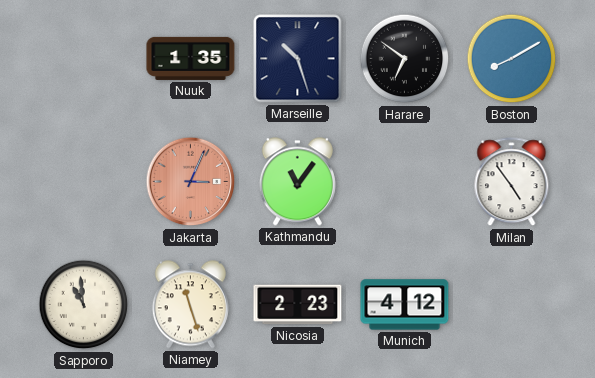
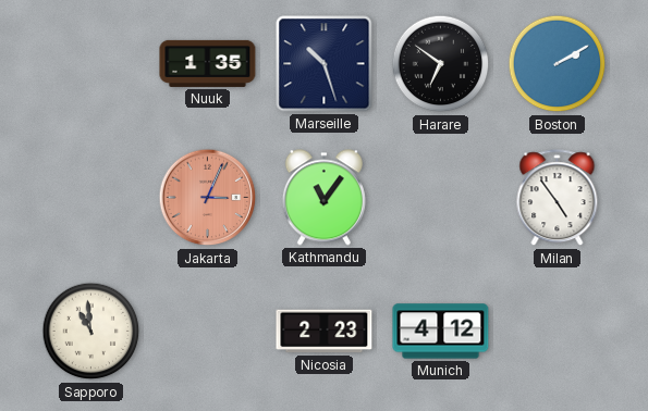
Boston: 8:10 -> 2:10 (558, 64)
Niamey: 11:27 -> none (190, 305)
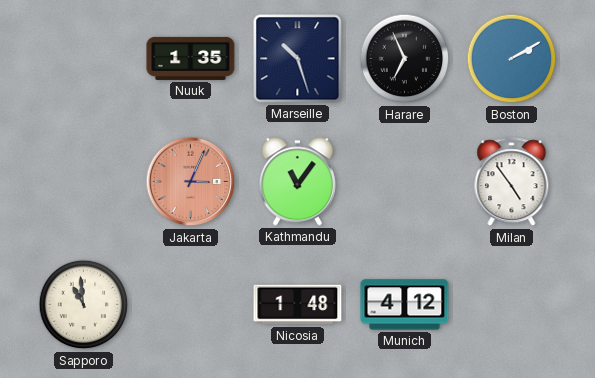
Harare: 6:51 -> 6:56 (405, 59)
Nicosia: 2:23 -> 1:48 (298, 305)
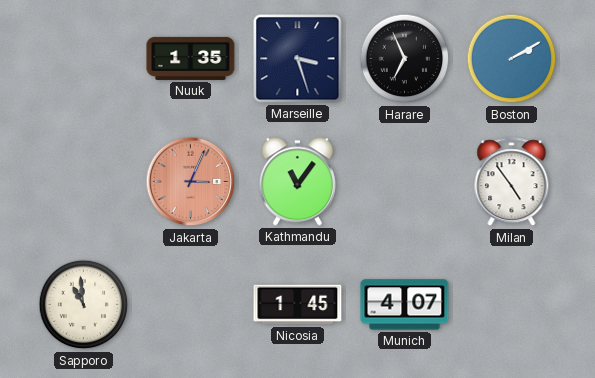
Marseille: 10:27 -> 3:27 (298, 59)
Nicosia: 1:48 -> 1:45 (298, 305)
Munich: 4:12 -> 4:07 (405, 305)
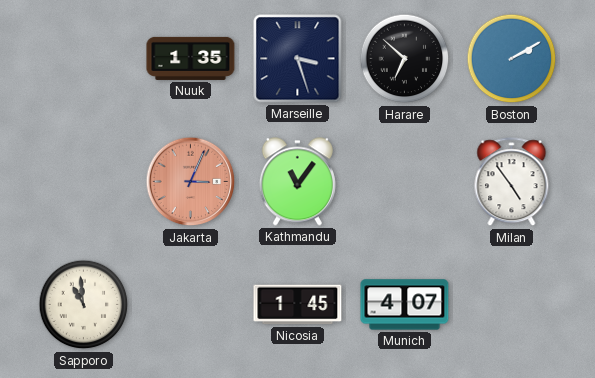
Harare: 6:56 -> 6:52 (405, 59)
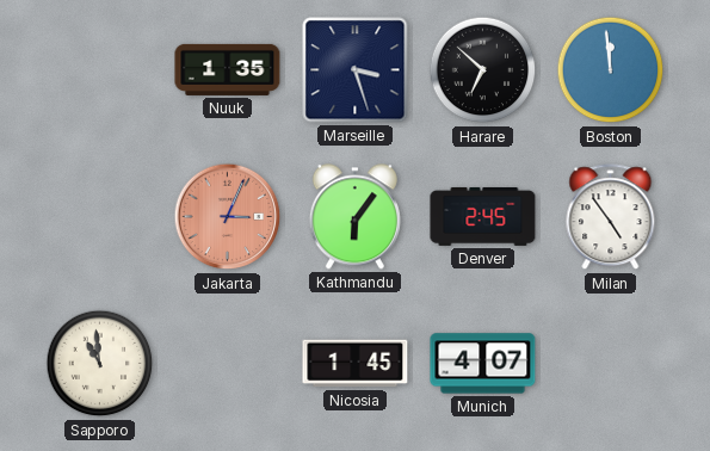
Boston: 2:10 -> 11:59 (611, 70)
Kathmandu: 11:06 -> 6:06 (354, 217)
Denver: none -> 2:45 (483, 216)
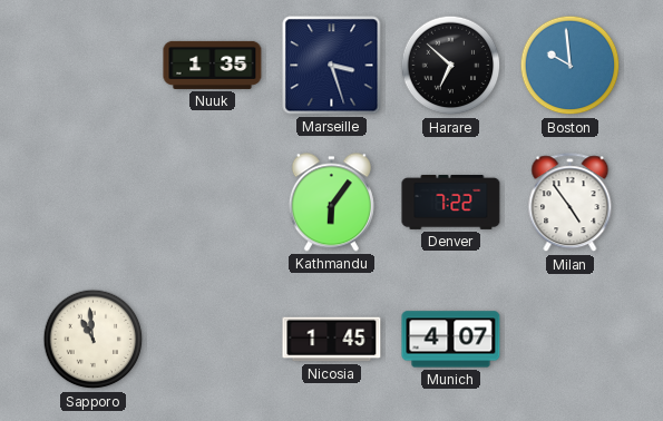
Boston: 11:59 -> 9:59 (571, 66)
Jakarta: 3:04 -> none (228, 217)
Denver: 2:45 -> 7:22 (451, 202)
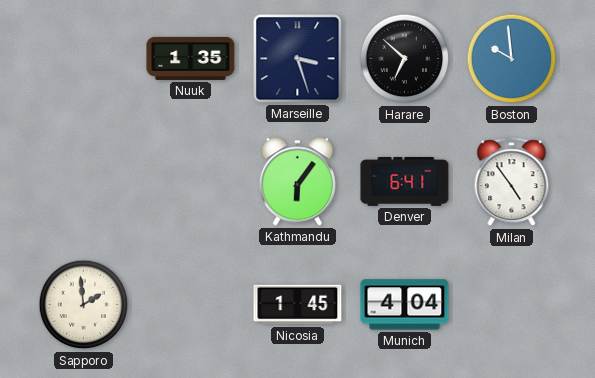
Denver: 7:22 -> 6:41 (405, 181)
Sapporo: 10:59 -> 1:59 (84, 305)
Munich: 4:07 -> 4:04 (405, 305)
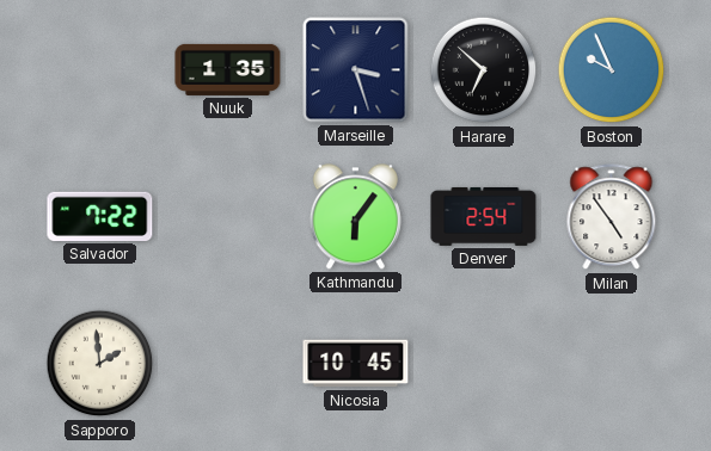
Boston: 9:59 -> 9:56 (612, 70)
Salvador: none -> 7:22 (100, 216)
Denver: 6:41 -> 2:54 (484, 216)
Nicosia: 1:45 -> 10:45 (356, 364)
Munich: 4:04 -> none (405, 305)
